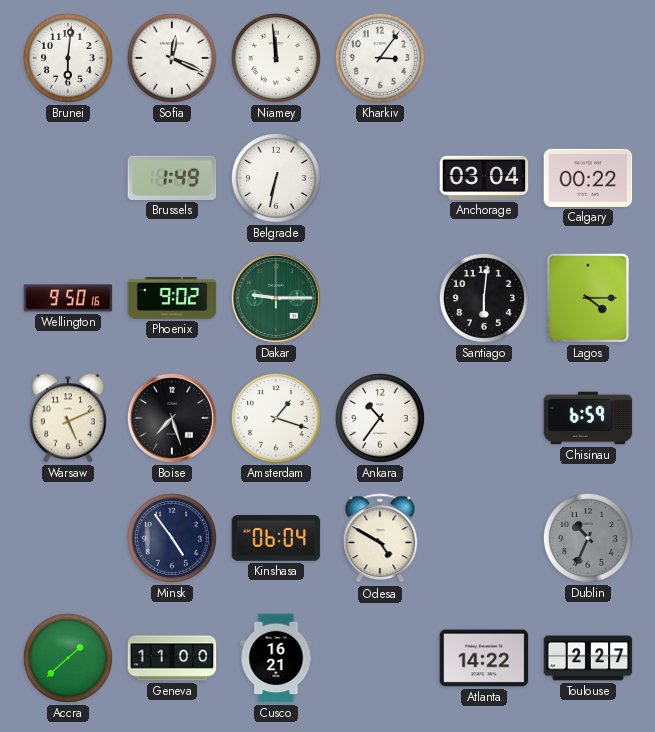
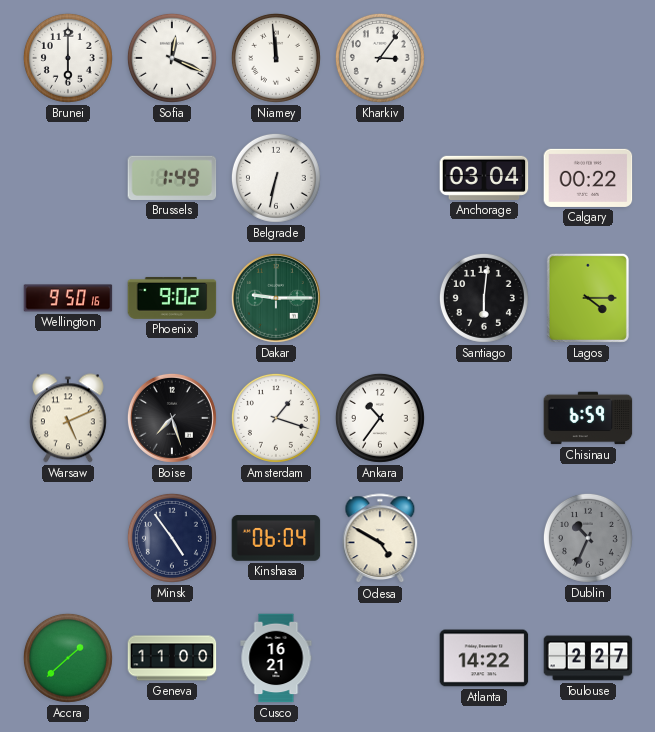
Brunei: 6:01 -> 6:00 (68, 58)
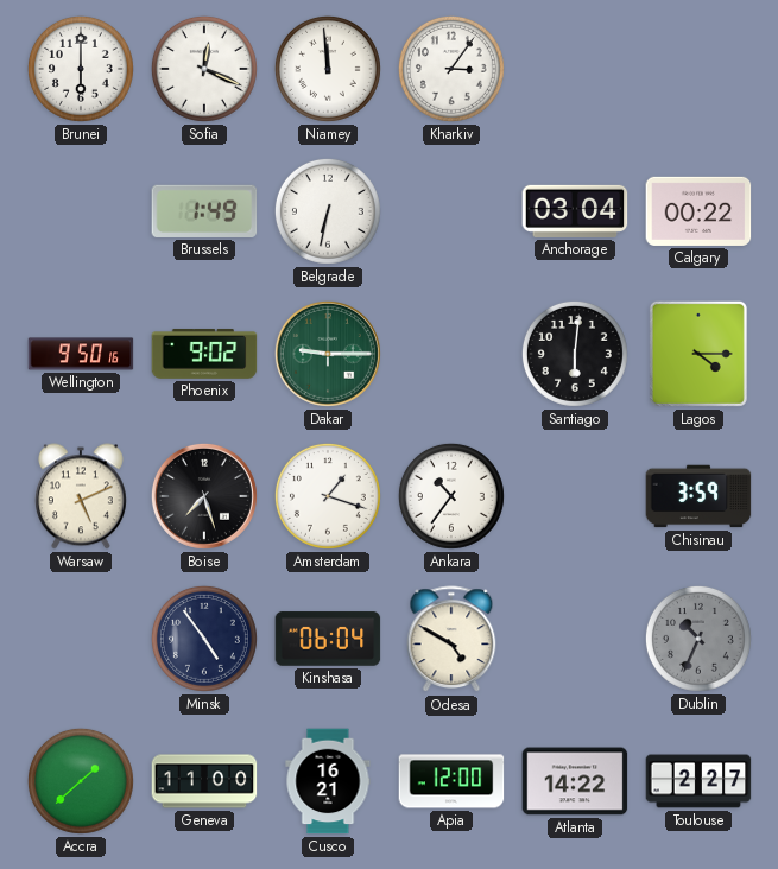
Chisinau: 6:59 -> 3:59 (698, 496)
Apia: none -> 12:00 (451, 781)
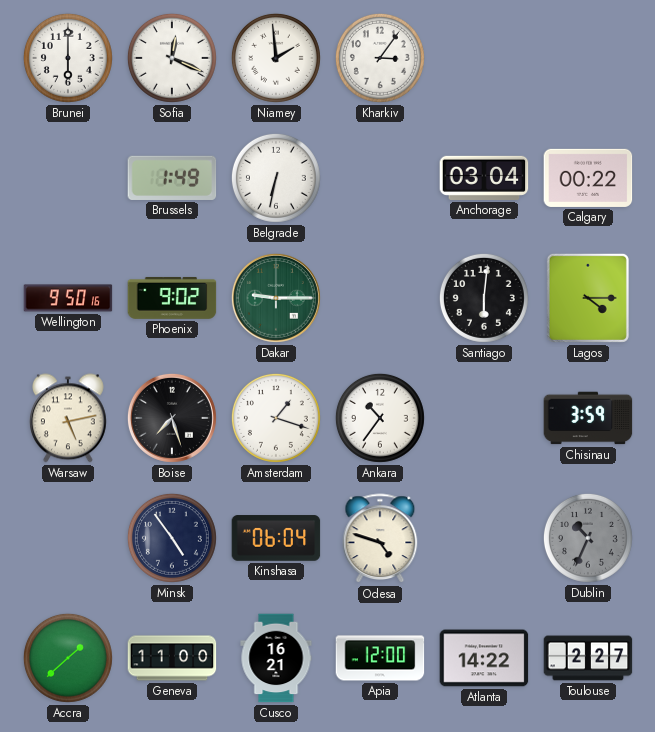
Niamey: 11:59 -> 1:59 (276, 58)
Warsaw: 5:11 -> 5:13 (68, 418)
Odesa: 4:50 -> 4:48 (380, 539)
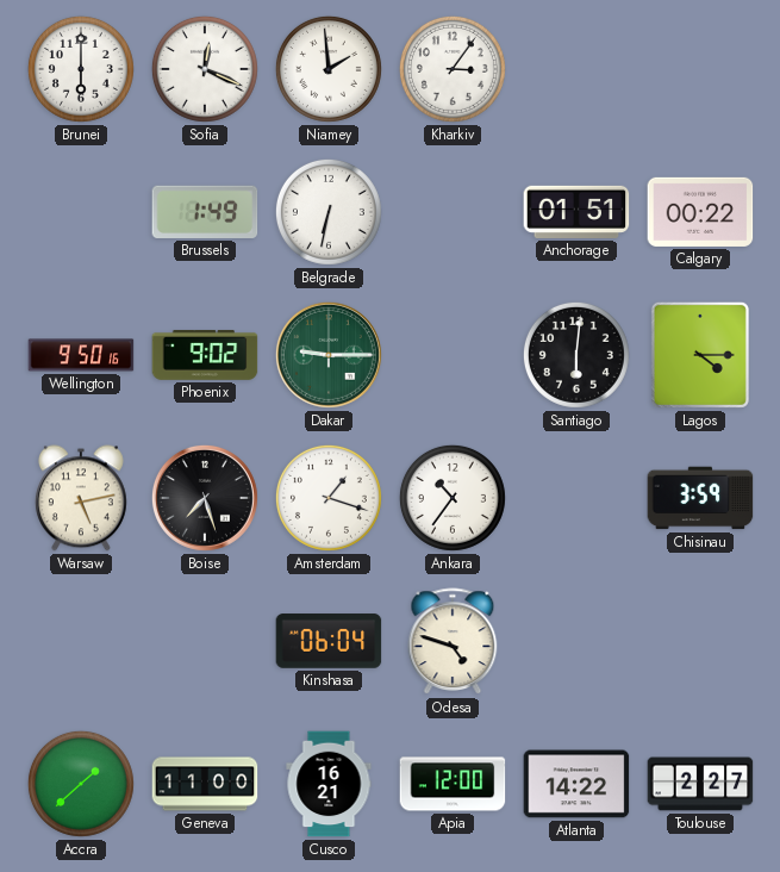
Anchorage: 03:04 -> 01:51 (576, 212)
Minsk: 4:54 -> none (172, 538)
Dublin: 10:34 -> none (588, 538)
